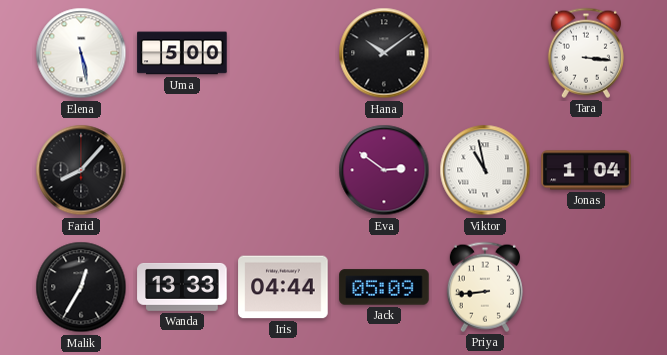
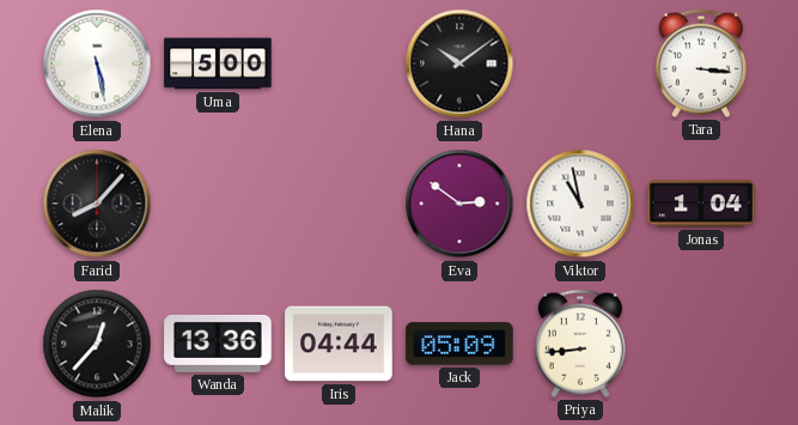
Malik: 12:35 -> 12:37 (97, 344)
Wanda: 13:33 -> 13:36 (218, 344)
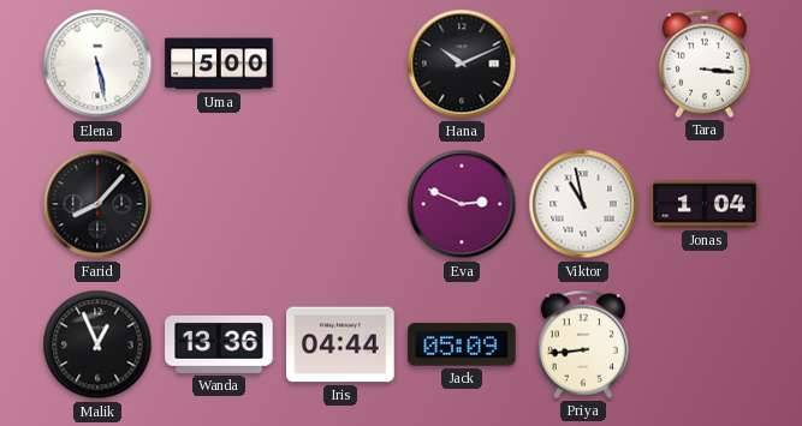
Hana: 10:09 -> 10:11 (462, 64)
Eva: 2:51 -> 2:49 (462, 204)
Malik: 12:37 -> 12:56 (97, 344)
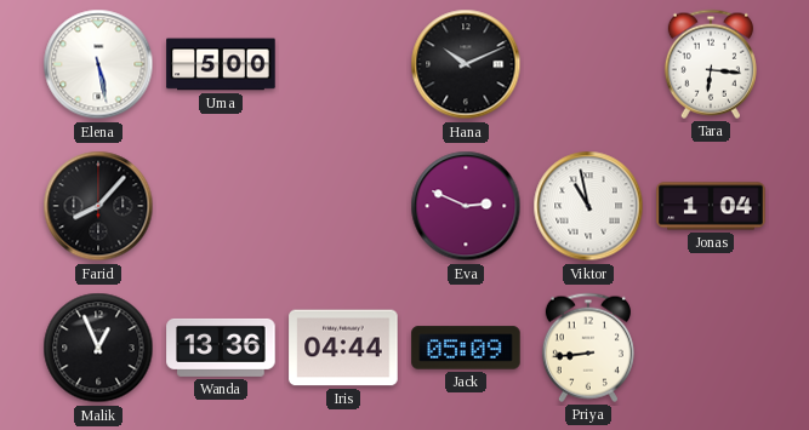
Tara: 3:16 -> 6:16 (711, 64)
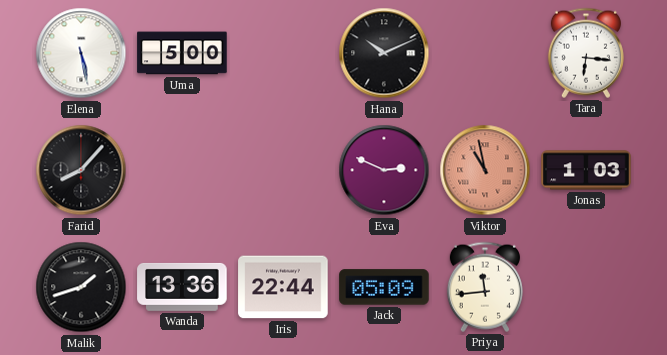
Viktor dial: white -> salmon (485, 170)
Jonas: 1:04 -> 1:03 (586, 170)
Malik: 12:56 -> 1:42 (81, 287)
Iris: 04:44 -> 22:44 (283, 287)
Priya: 8:44 -> 11:44 (485, 287)
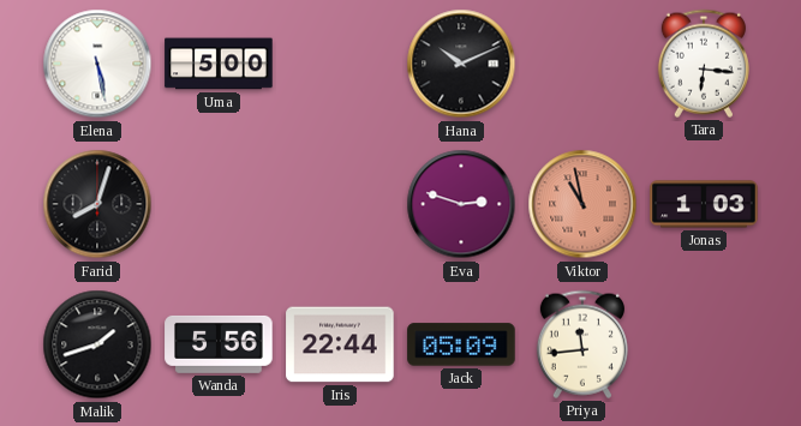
Farid: 8:07 -> 8:03 (97, 204)
Eva: 2:49 -> 2:48 (461, 204)
Wanda: 13:36 -> 5:56 (219, 344)
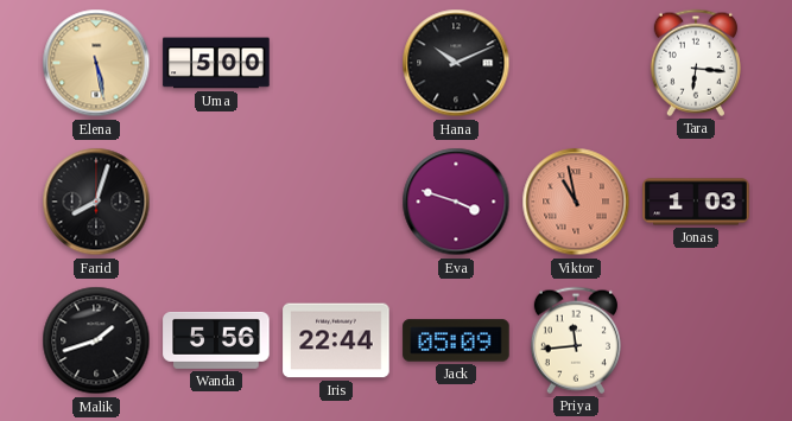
Elena dial: white -> champagne (96, 63)
Eva: 2:48 -> 3:48 (456, 202)
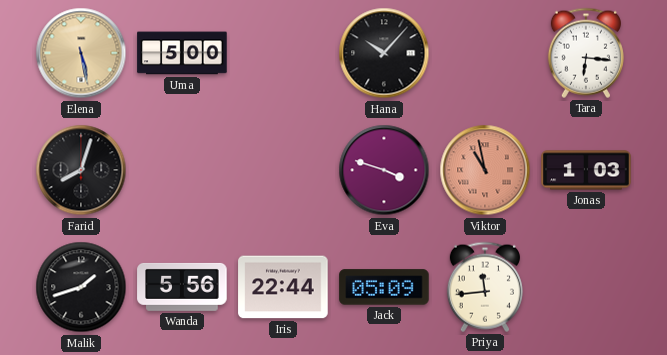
Hana: 10:11 -> 10:07 (384, 53)
